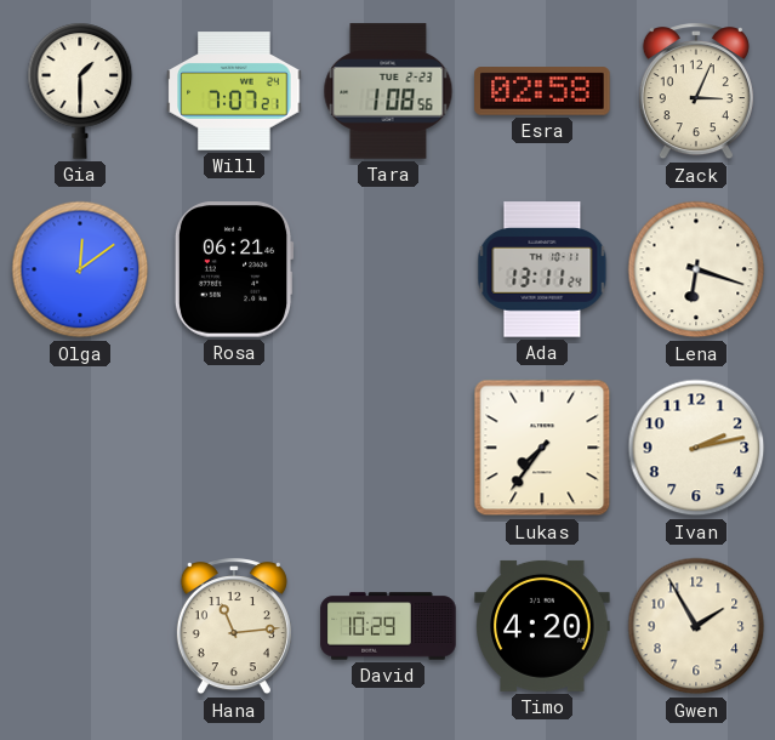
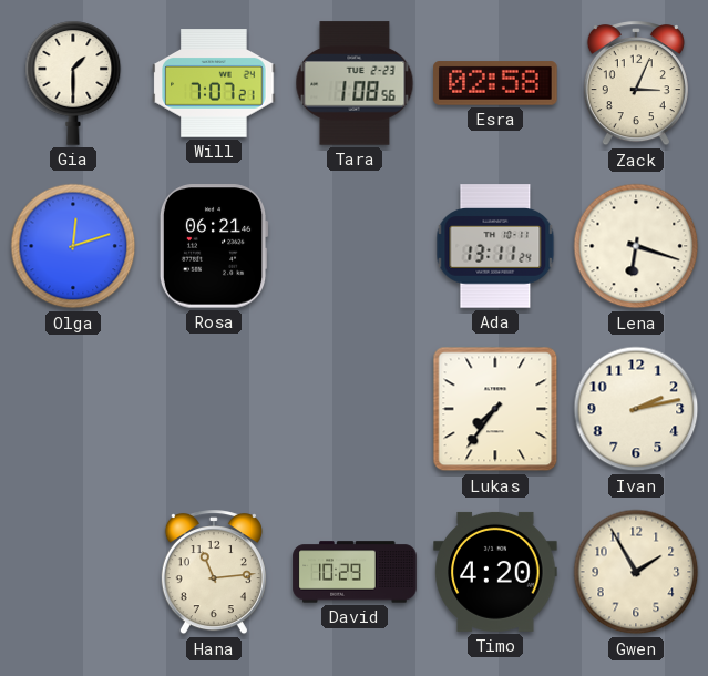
Olga: 12:09 -> 12:12 (73, 246)
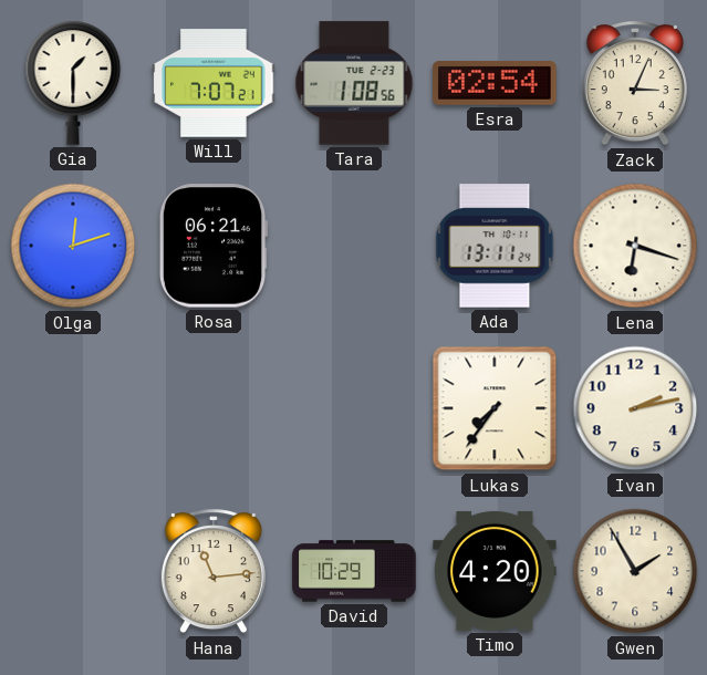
Esra: 02:58 -> 02:54 (495, 83)
